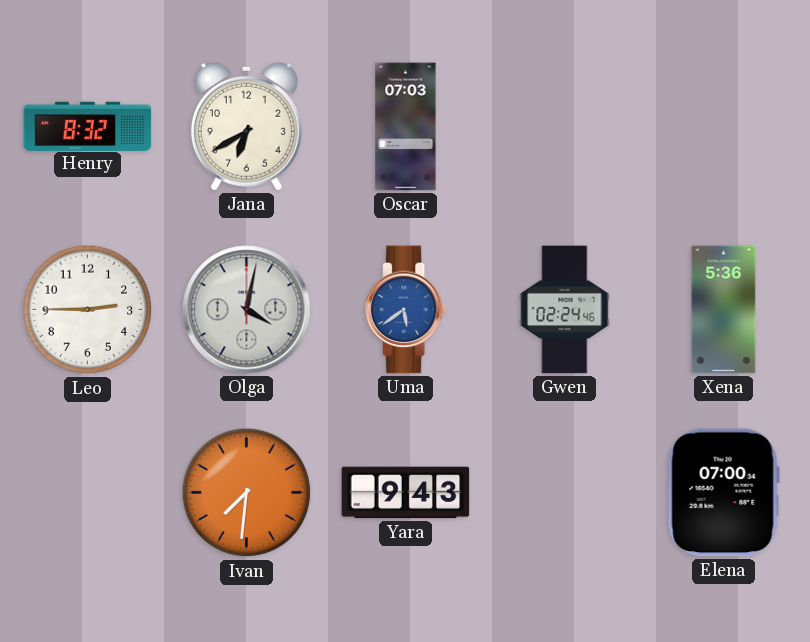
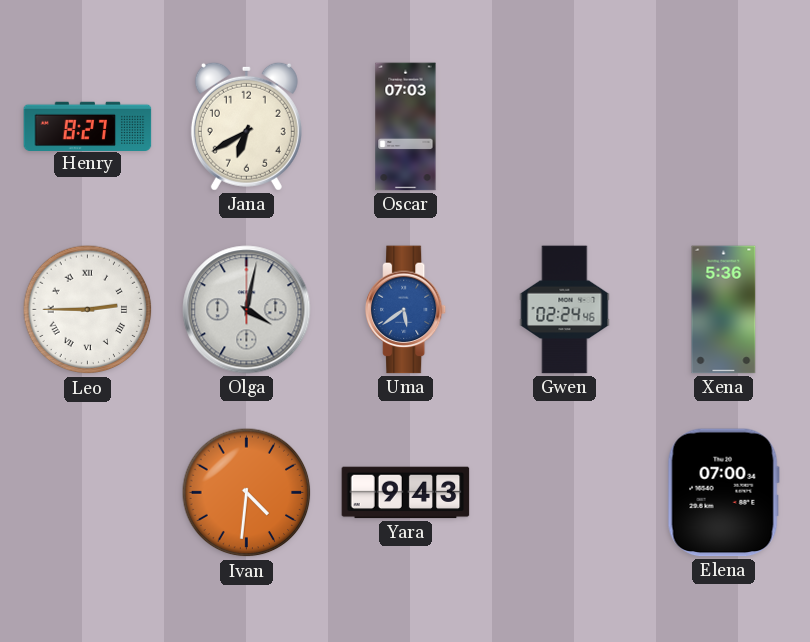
Henry: 8:32 -> 8:27 (88, 126)
Leo numerals: Arabic -> Roman (88, 310)
Ivan: 7:31 -> 4:31 (247, 493)
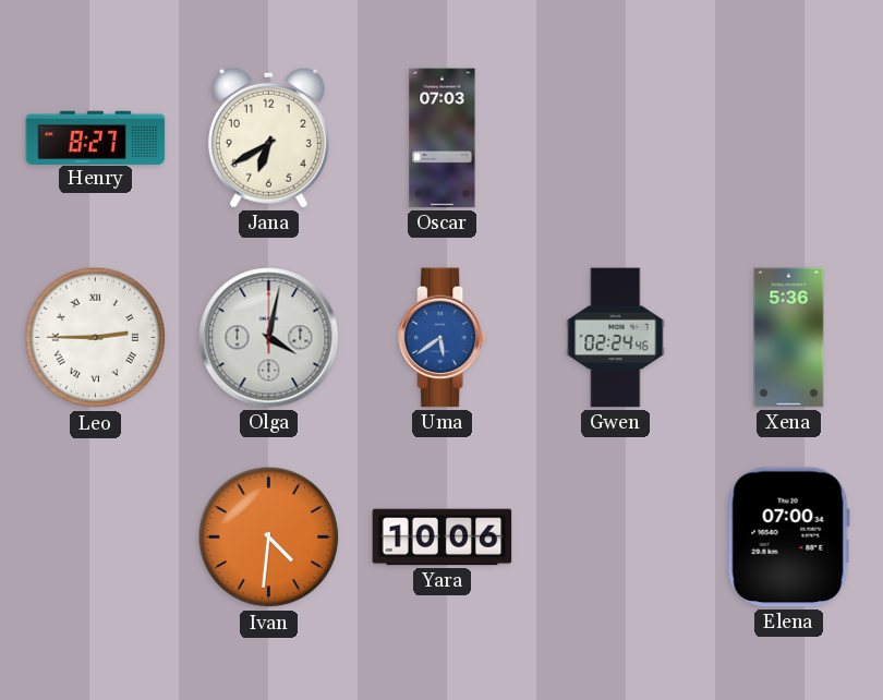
Yara: 9:43 -> 10:06 (443, 538)
